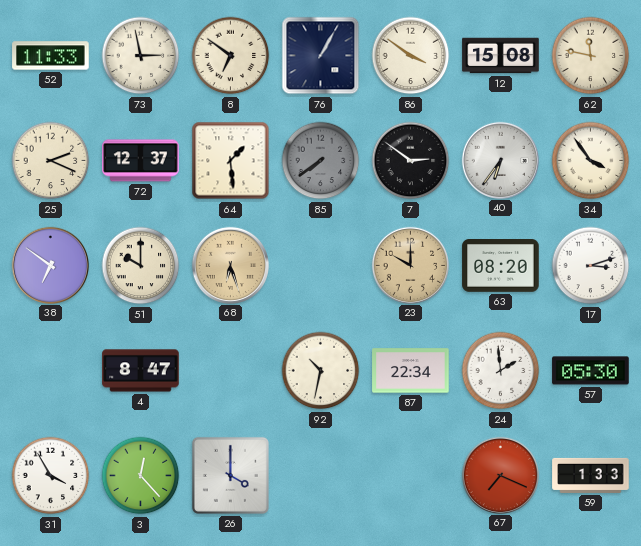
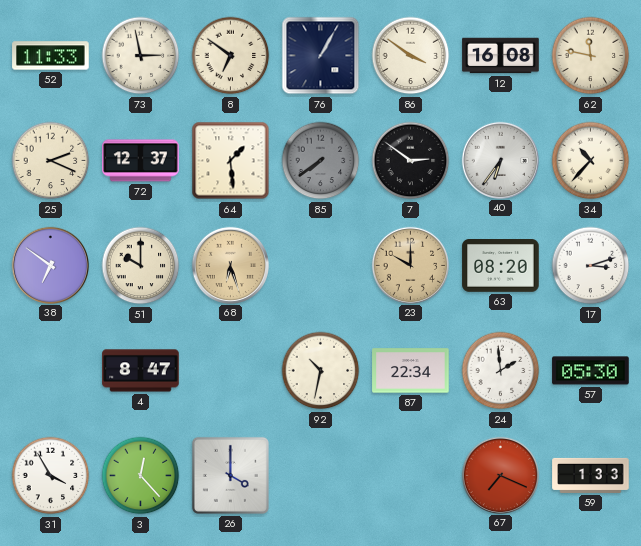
12: 15:08 -> 16:08 (501, 56)
34: 3:54 -> 10:37 (591, 161)
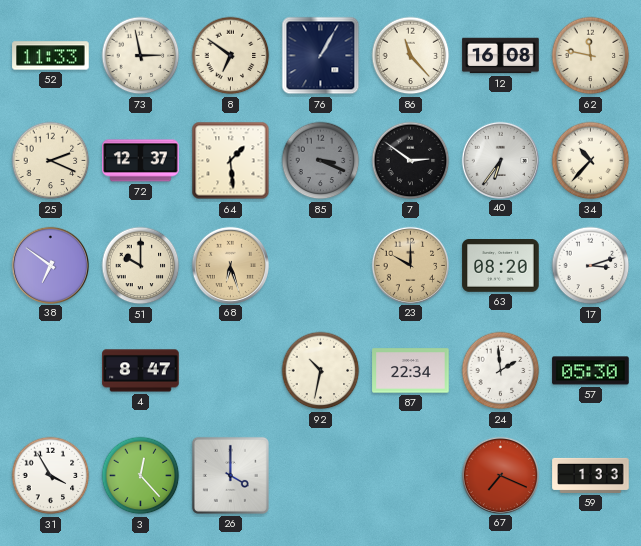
86: 3:51 -> 11:23 (411, 56)
85: 7:39 -> 3:19 (321, 161)
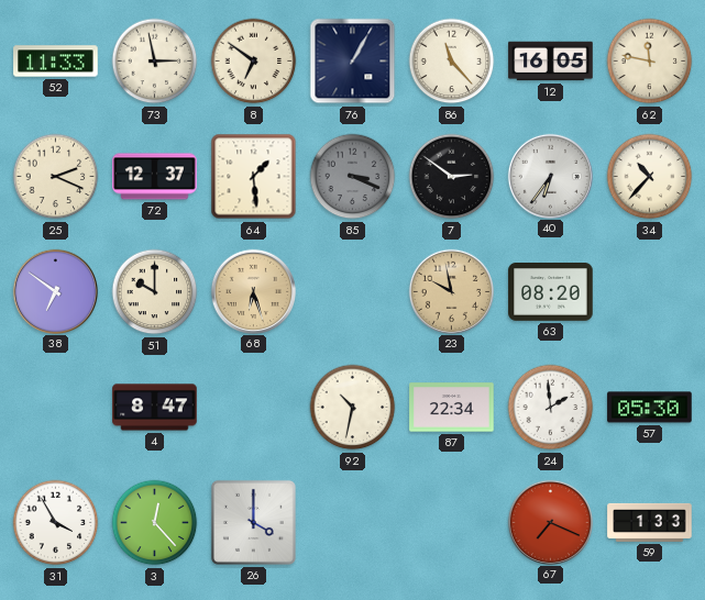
12: 16:08 -> 16:05 (551, 62)
23: 10:00 -> 9:58 (451, 291)
17: 3:12 -> none (591, 266)
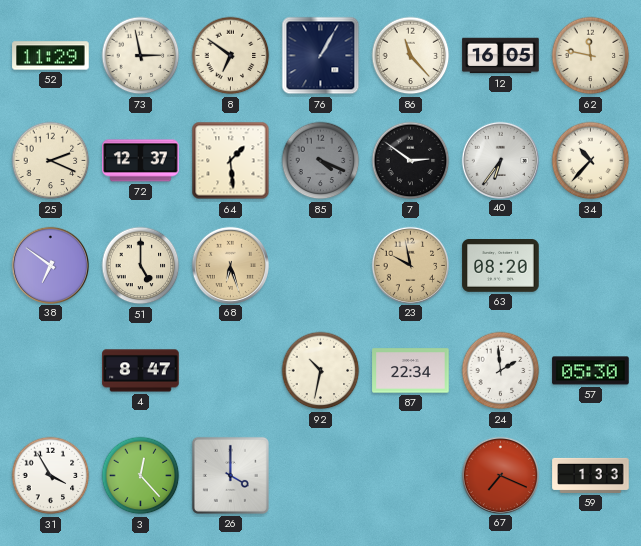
52: 11:33 -> 11:29 (51, 56)
85: 3:19 -> 4:19 (321, 161)
51: 10:00 -> 5:00 (141, 266)
